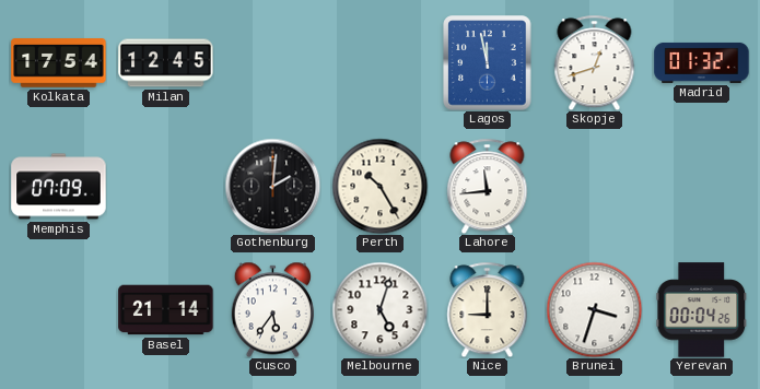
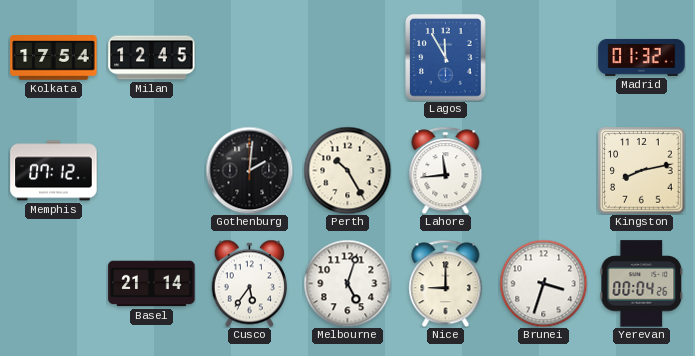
Lagos: 11:58 -> 11:55 (446, 58)
Skopje: 12:42 -> none (595, 62)
Memphis: 07:09 -> 07:12 (54, 171)
Kingston: none -> 8:13 (642, 171)
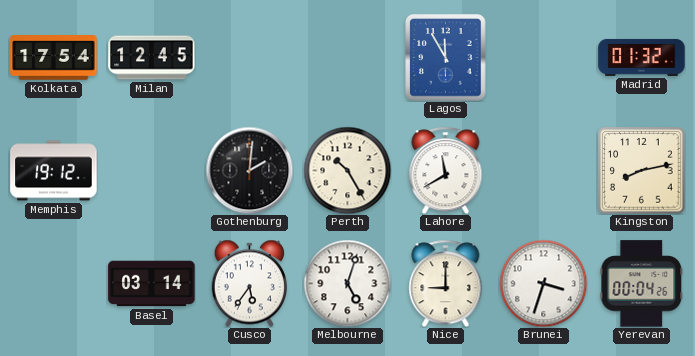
Memphis: 07:12 -> 19:12 (54, 171)
Lahore: 11:44 -> 11:40 (446, 170)
Basel: 21:14 -> 03:14 (152, 284)
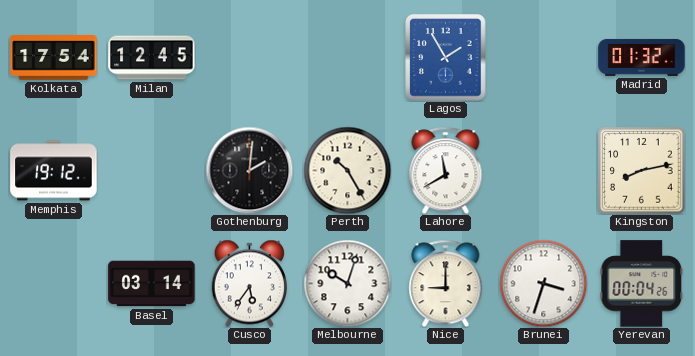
Lagos: 11:55 -> 1:55 (446, 58)
Melbourne: 5:03 -> 10:03 (347, 283)
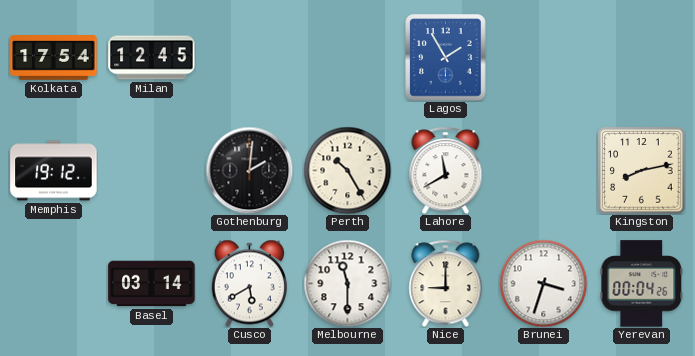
Madrid: 01:32 -> none (642, 57)
Cusco: 5:36 -> 5:40 (249, 283)
Melbourne: 10:03 -> 11:30 (347, 283)
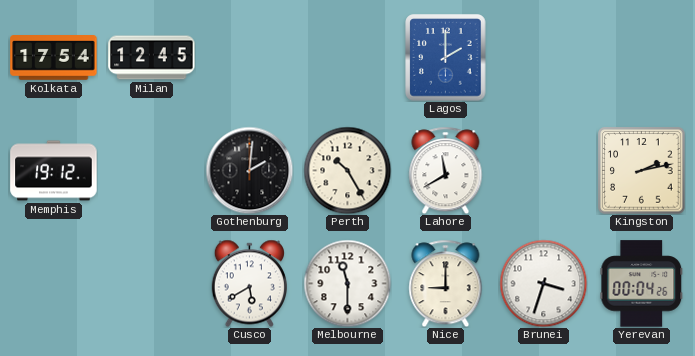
Lagos: 1:55 -> 2:00 (446, 58)
Kingston: 8:13 -> 2:13 (642, 171)
Basel: 03:14 -> none (152, 284)
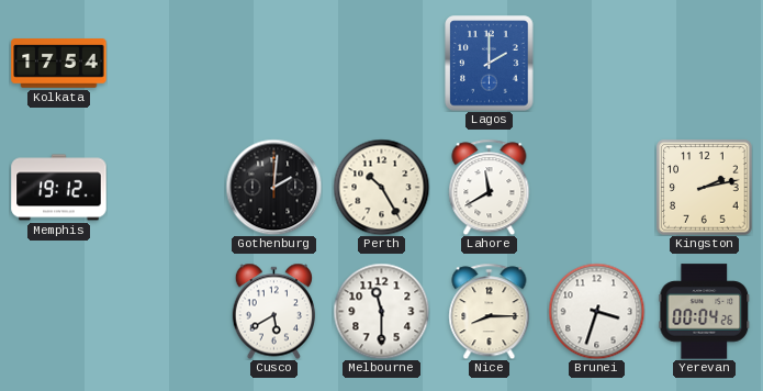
Milan: 12:45 -> none (152, 58)
Nice: 9:00 -> 8:15 (490, 311)
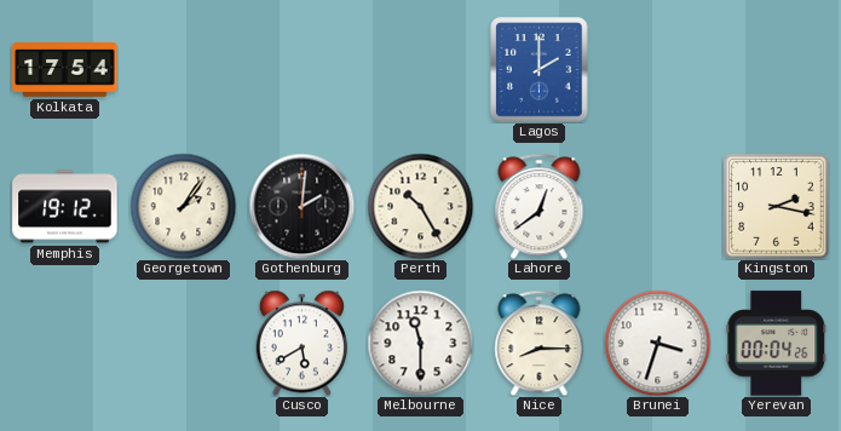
Georgetown: none -> 2:06 (183, 206)
Lahore: 11:40 -> 12:39 (540, 206)
Kingston: 2:13 -> 2:17 (777, 207)
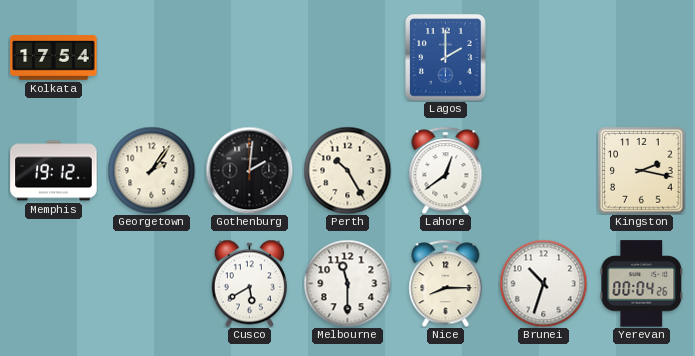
Brunei: 3:33 -> 10:33 (543, 283)
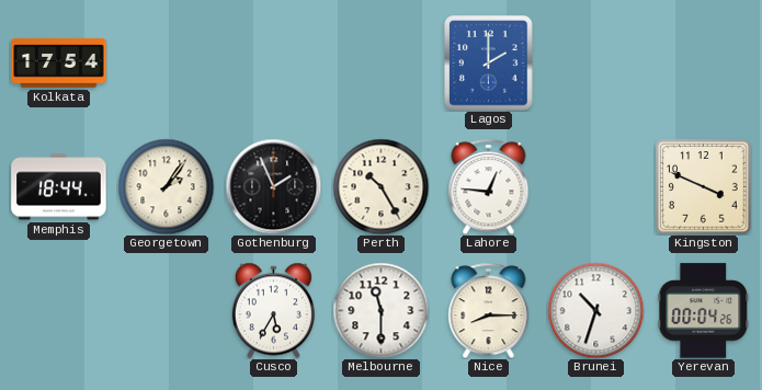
Memphis: 19:12 -> 18:44 (59, 187)
Gothenburg: 2:01 -> 1:56 (273, 186)
Lahore: 12:39 -> 12:46 (489, 186)
Kingston: 2:17 -> 3:49 (704, 187)
Cusco: 5:40 -> 5:35 (273, 310)
